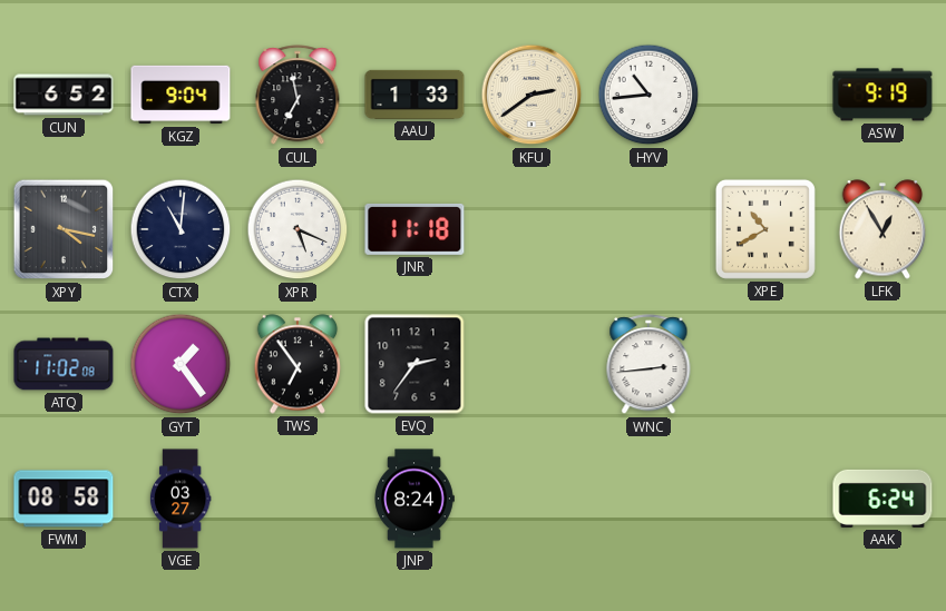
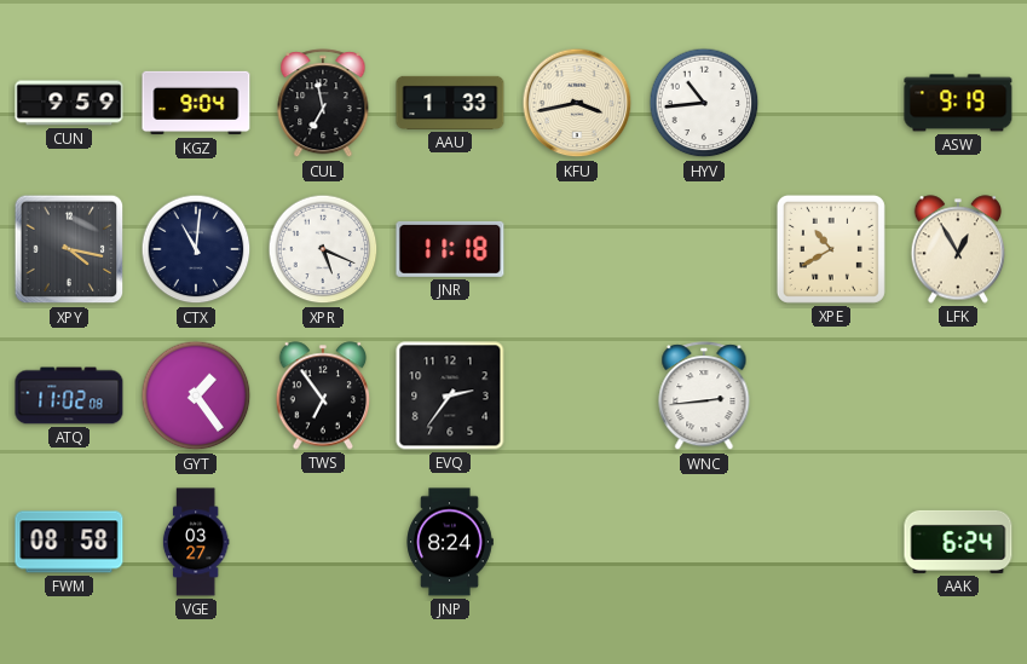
CUN: 6:52 -> 9:59 (69, 103)
KFU: 2:39 -> 3:43 (577, 103)
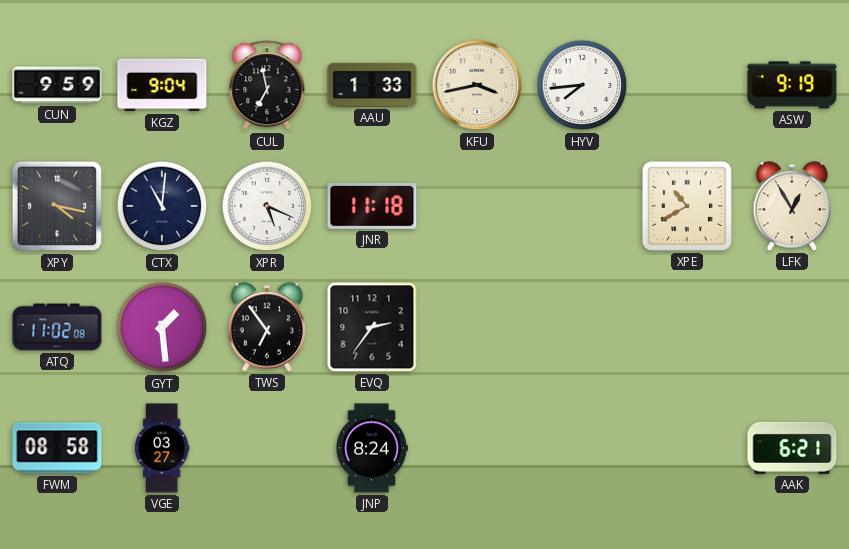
HYV: 10:44 -> 7:44 (582, 85)
GYT: 1:24 -> 1:29 (162, 327)
WNC: 2:44 -> none (704, 397)
AAK: 6:24 -> 6:21 (792, 448)
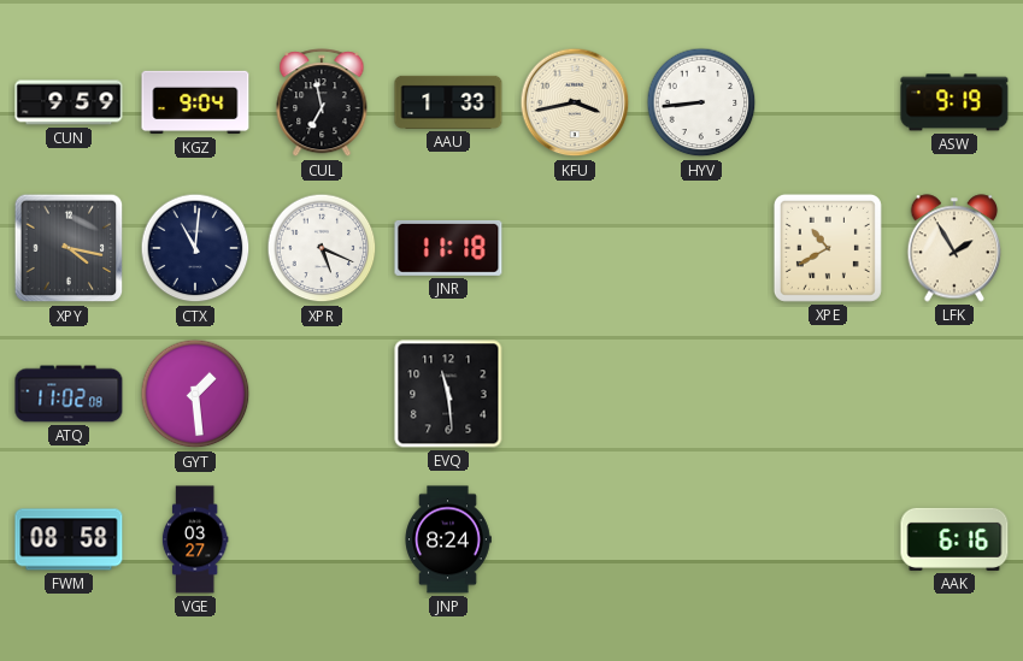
HYV: 7:44 -> 8:44 (701, 102)
LFK: 12:55 -> 1:55 (954, 248)
TWS: 6:54 -> none (267, 327)
EVQ: 2:36 -> 11:29 (448, 394)
AAK: 6:21 -> 6:16 (954, 539)
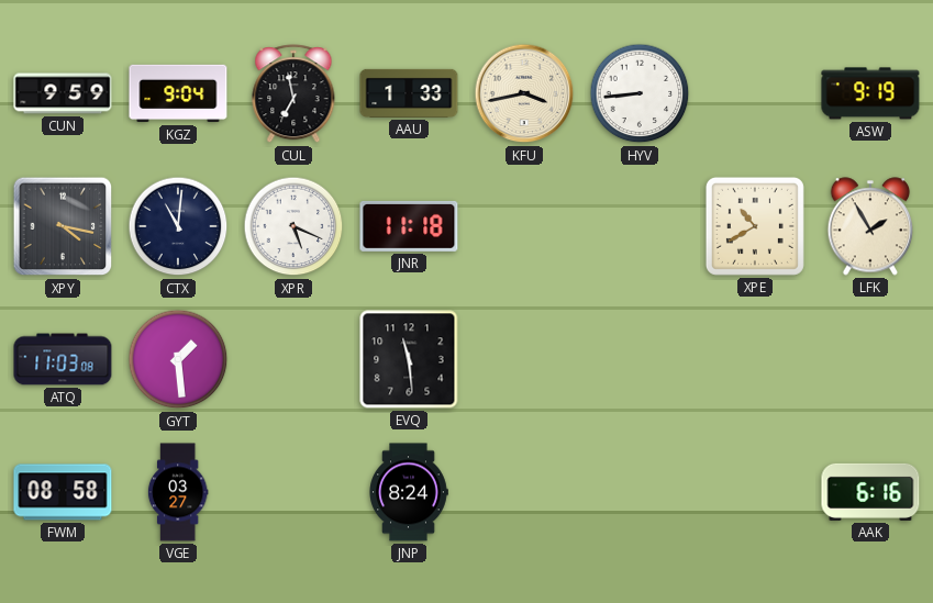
ATQ: 11:02 -> 11:03 (63, 359)
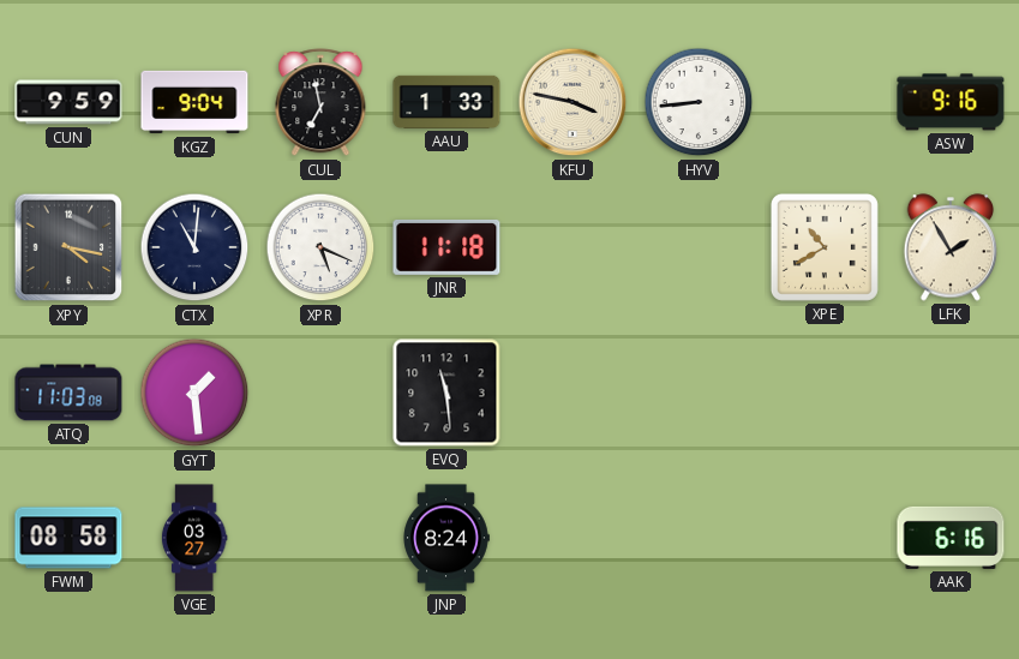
KFU: 3:43 -> 3:47 (573, 102)
ASW: 9:19 -> 9:16 (951, 102)
